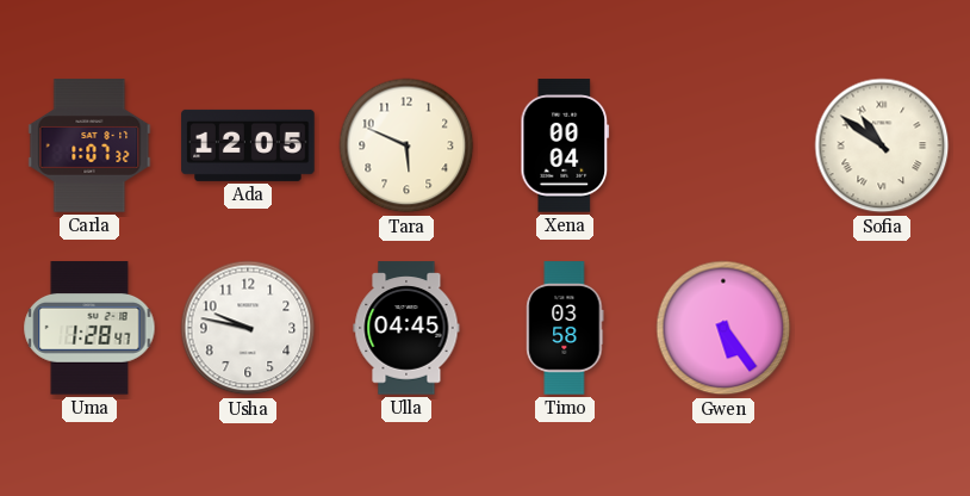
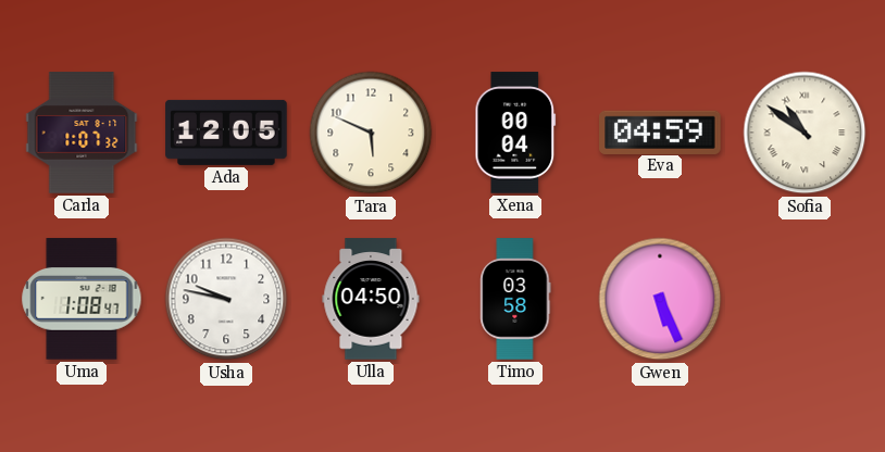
Eva: none -> 04:59 (660, 131)
Uma: 1:28 -> 1:08 (82, 299)
Ulla: 04:45 -> 04:50 (371, 299)
Gwen: 5:24 -> 5:26 (660, 299)
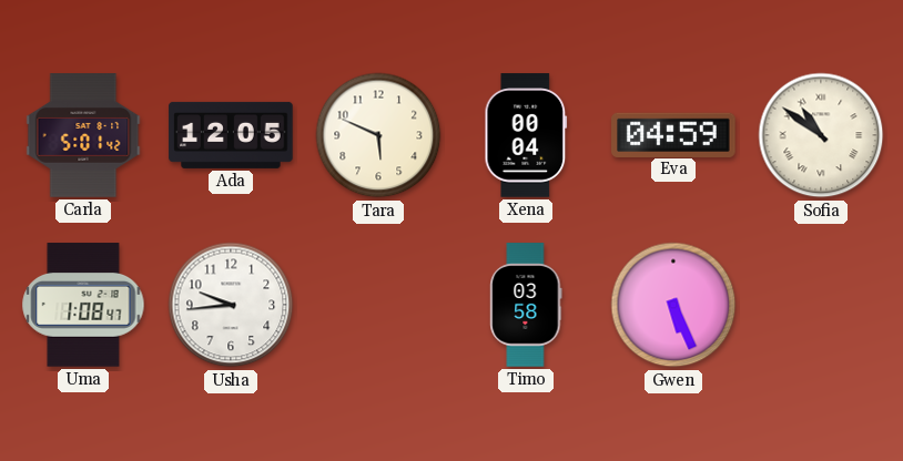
Carla: 1:07 -> 5:01 (83, 135)
Usha: 9:47 -> 9:44 (231, 305)
Ulla: 04:50 -> none (371, 299)
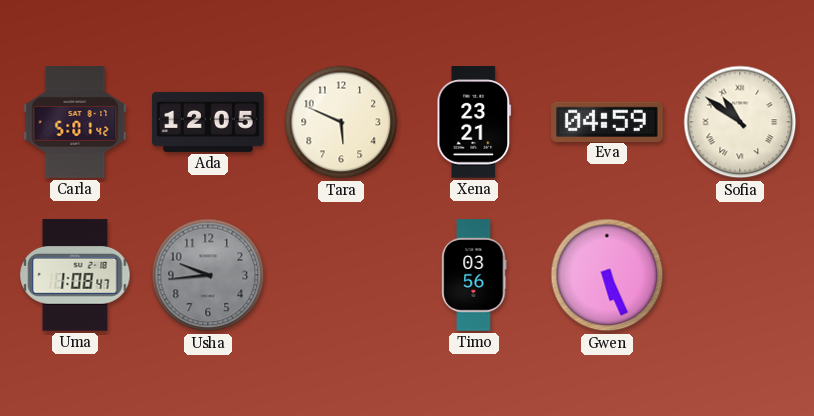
Xena: 00:04 -> 23:21 (474, 122)
Usha dial: white -> grey (208, 275)
Timo: 03:58 -> 03:56 (474, 275)
